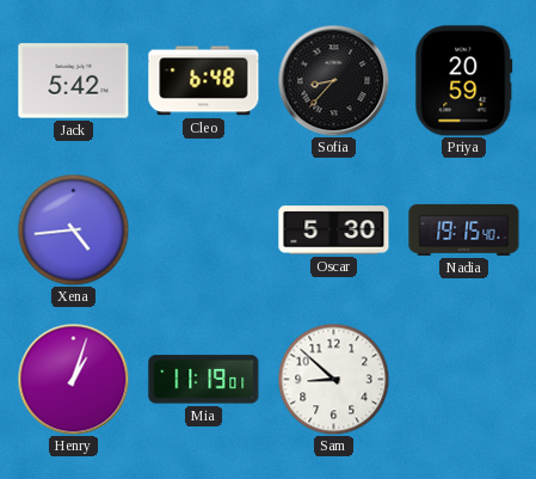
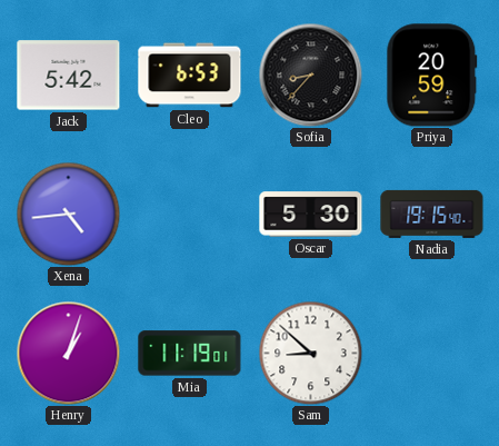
Cleo: 6:48 -> 6:53 (190, 76)
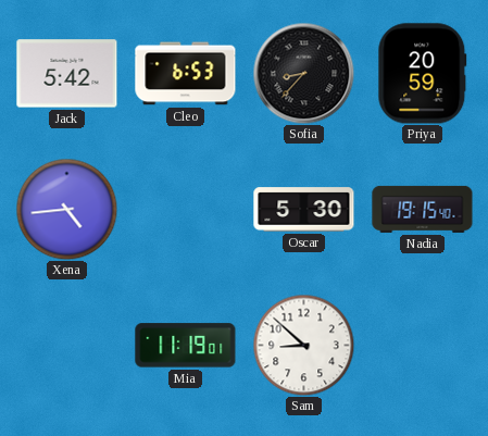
Henry: 1:03 -> none (68, 353)
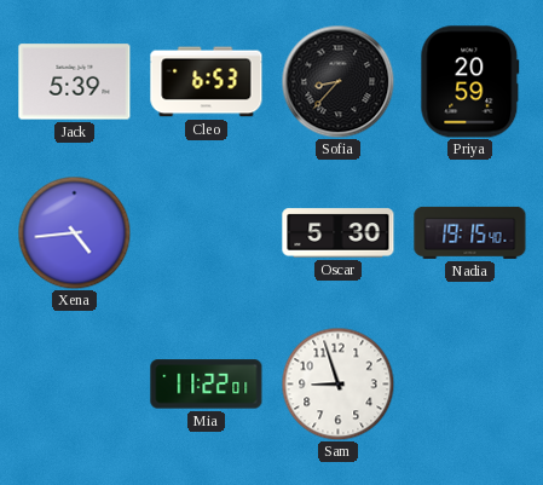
Jack: 5:42 -> 5:39 (75, 82)
Mia: 11:19 -> 11:22 (207, 385)
Sam: 8:52 -> 8:57 (337, 383)
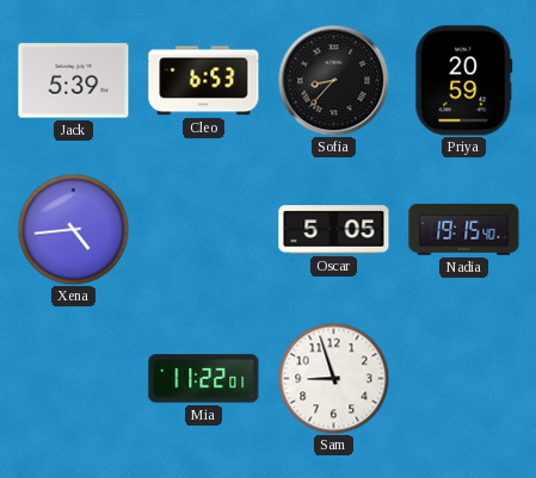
Oscar: 5:30 -> 5:05 (334, 230)
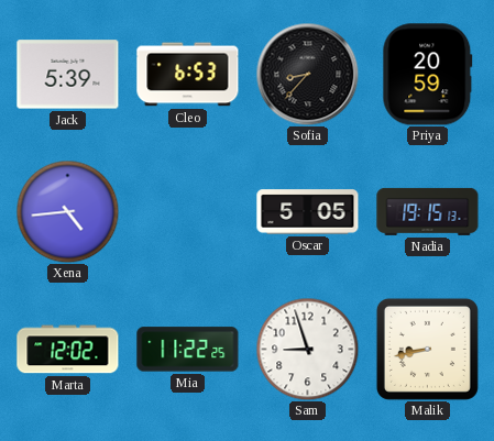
Nadia: 19:15:40 -> 19:15:13 (428, 211)
Marta: none -> 12:02 (68, 350)
Mia: 11:22:01 -> 11:22:25 (188, 350)
Malik: none -> 8:43 (427, 349)
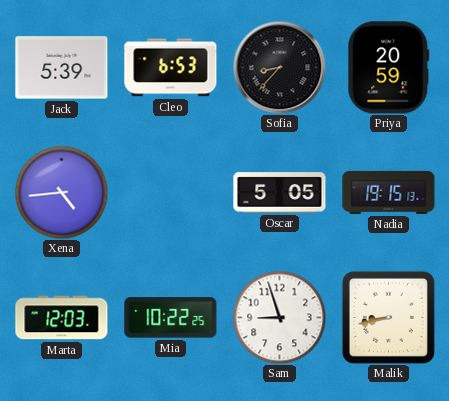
Marta: 12:02 -> 12:03 (62, 318)
Mia: 11:22 -> 10:22 (171, 318)
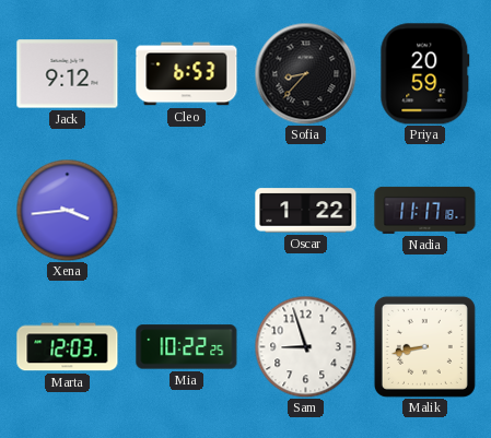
Jack: 5:39 -> 9:12 (68, 74)
Xena: 4:44 -> 3:44 (67, 210)
Oscar: 5:05 -> 1:22 (306, 211)
Nadia: 19:15 -> 11:17 (425, 210)
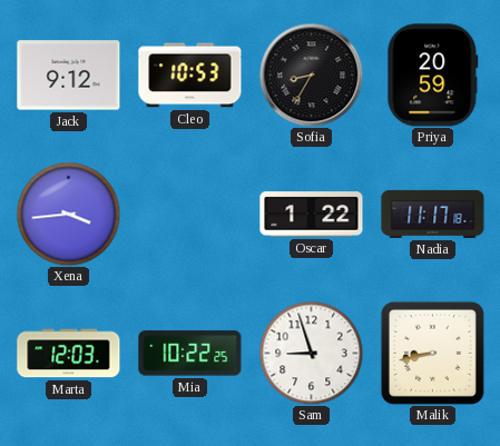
Cleo: 6:53 -> 10:53 (190, 76)
Sofia: 8:37 -> 8:35 (311, 75)
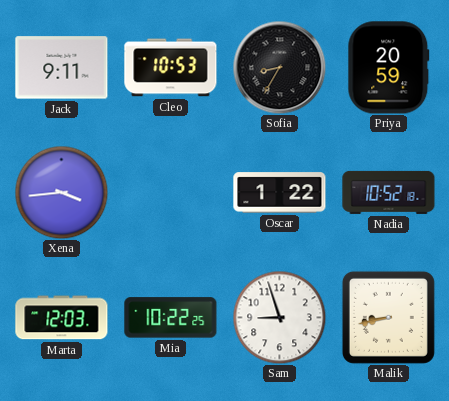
Jack: 9:12 -> 9:11 (62, 68)
Nadia: 11:17 -> 10:52 (389, 192)
